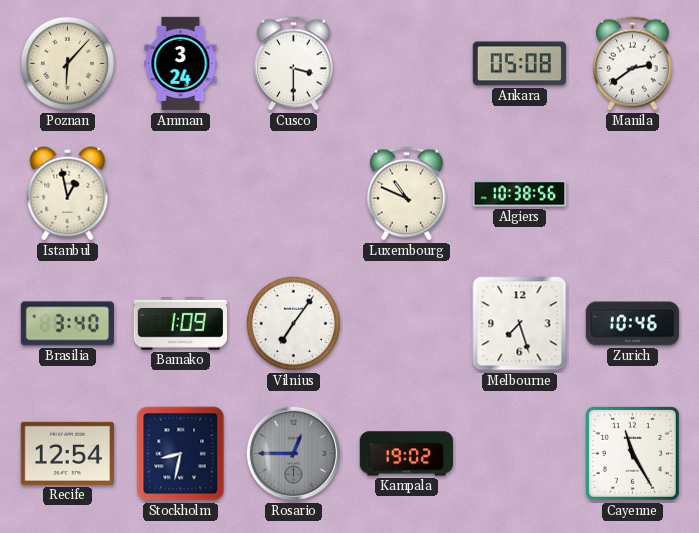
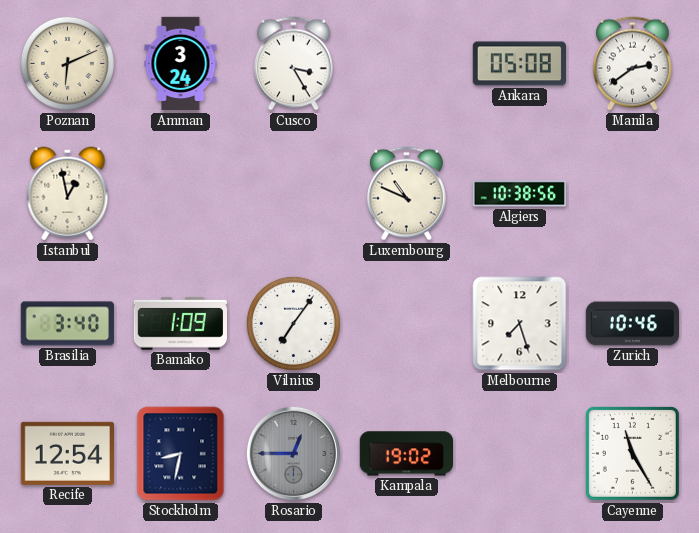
Poznan: 6:07 -> 6:11 (67, 63)
Cusco: 3:30 -> 3:25 (293, 64)
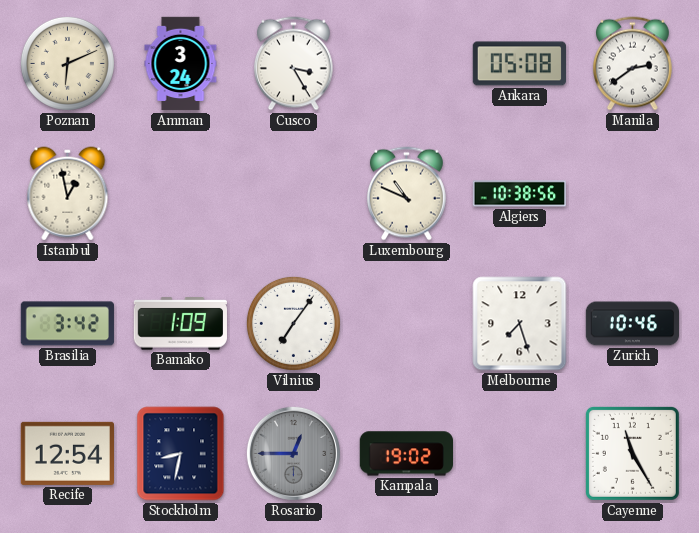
Brasilia: 3:40 -> 3:42 (67, 324)
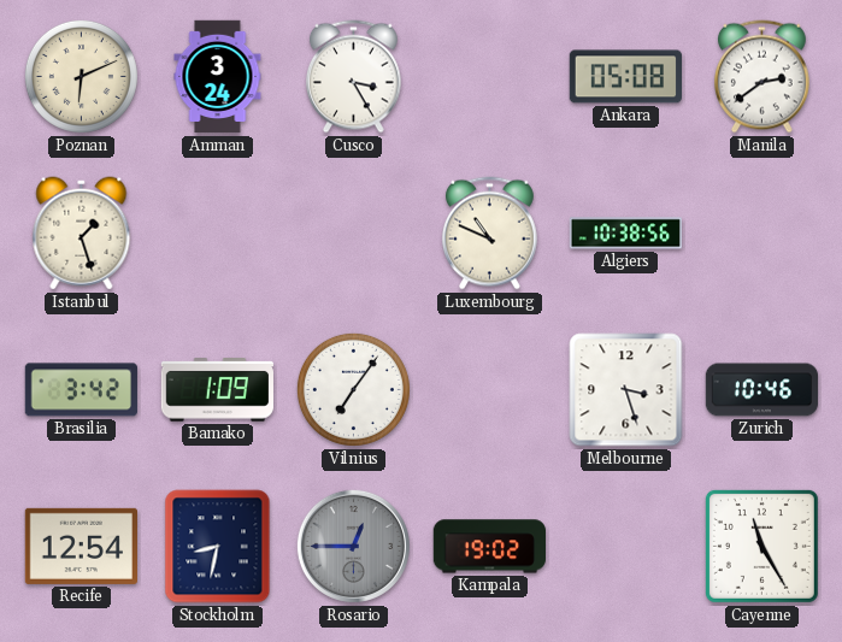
Istanbul: 12:58 -> 1:27 (82, 234)
Melbourne: 7:27 -> 3:27 (626, 390)
